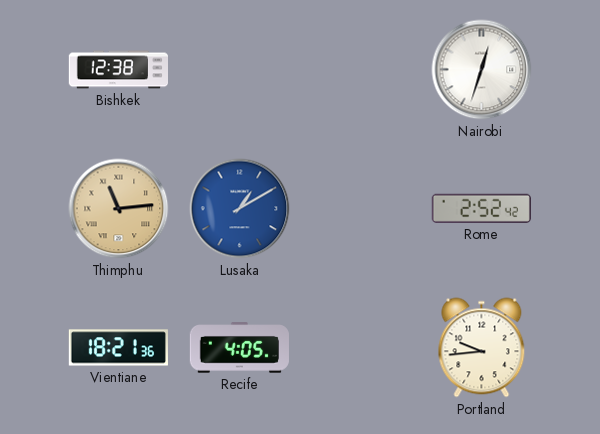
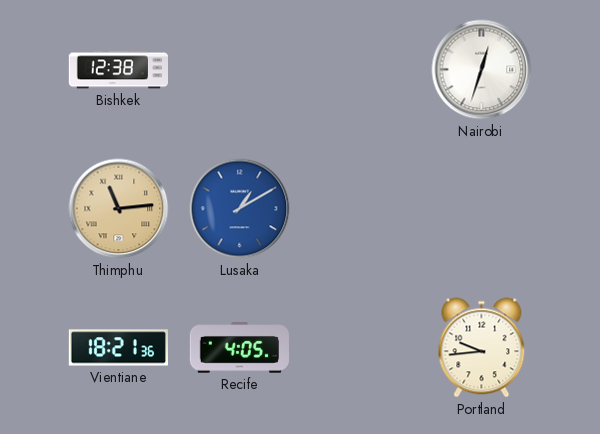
Rome: 2:52 -> none (481, 208)
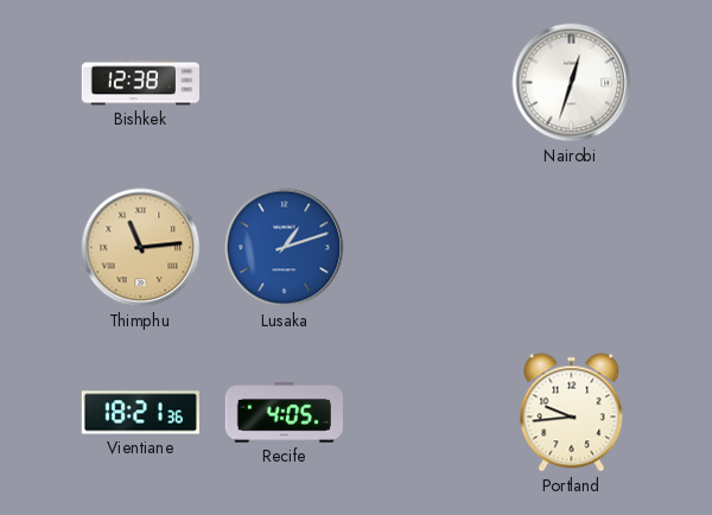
Lusaka: 1:10 -> 1:12 (285, 248)
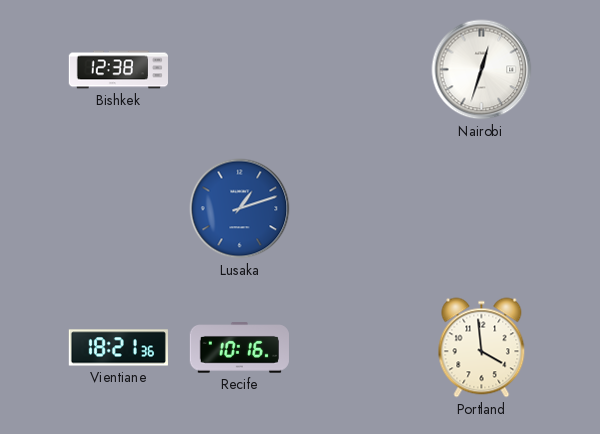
Thimphu: 11:14 -> none (141, 248)
Recife: 4:05 -> 10:16 (239, 348)
Portland: 9:44 -> 3:59 (482, 348)
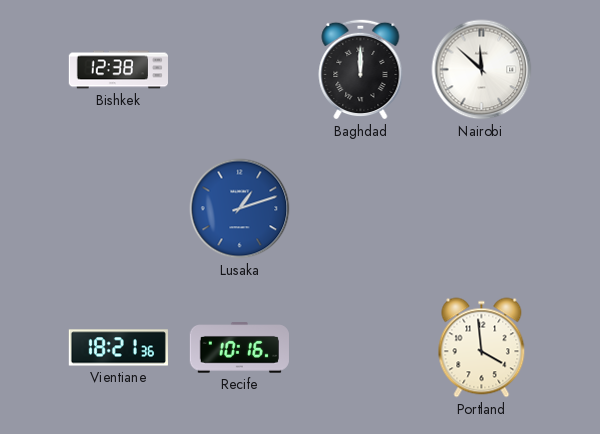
Baghdad: none -> 12:00 (361, 69)
Nairobi: 12:33 -> 11:52 (482, 70)
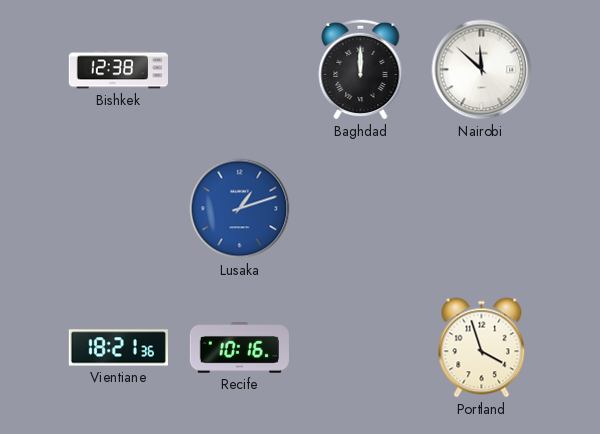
Portland: 3:59 -> 3:57 (482, 348)
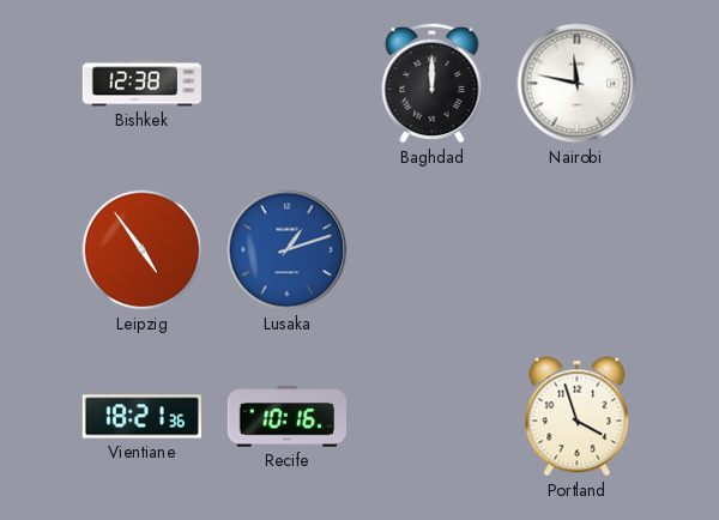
Nairobi: 11:52 -> 11:47 (578, 84)
Leipzig: none -> 4:54 (143, 250)
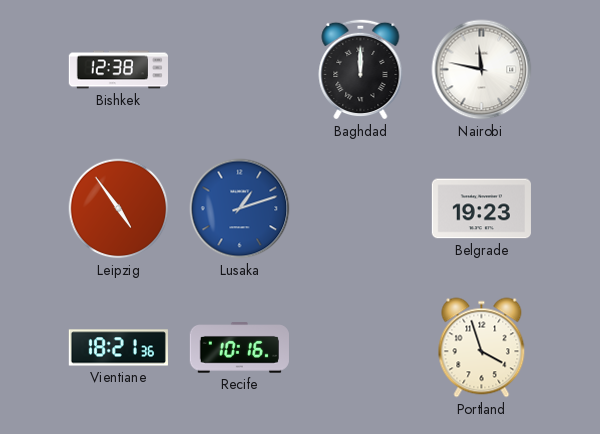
Belgrade: none -> 19:23 (481, 209)
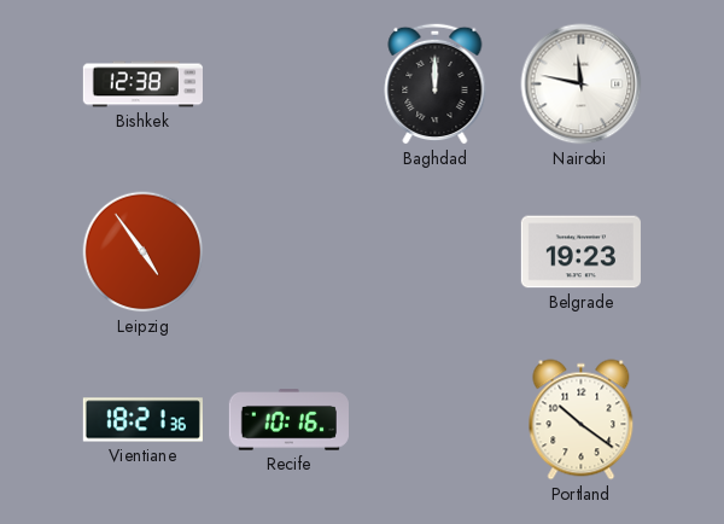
Lusaka: 1:12 -> none (240, 209)
Portland: 3:57 -> 10:21 (582, 420)
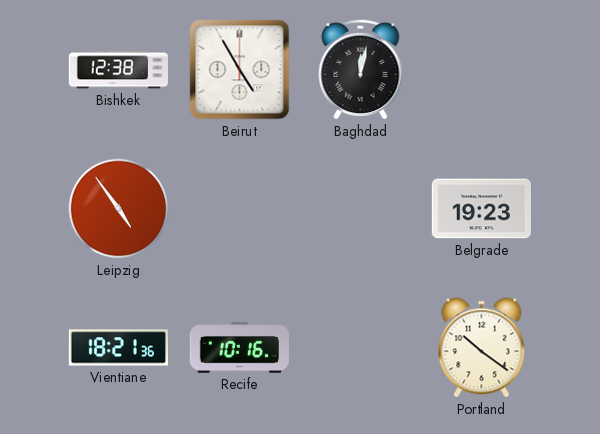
Beirut: none -> 4:55 (240, 70)
Baghdad: 12:00 -> 12:02 (361, 69)
Nairobi: 11:47 -> none (582, 85)
